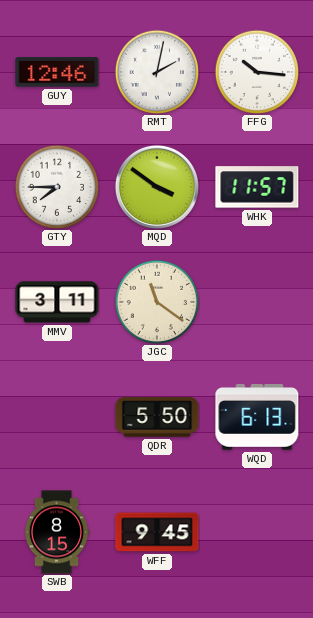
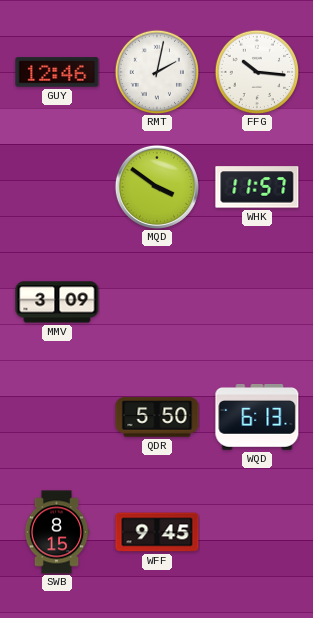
GTY: 7:45 -> none (56, 186)
MMV: 3:11 -> 3:09 (57, 302)
JGC: 11:21 -> none (156, 301)
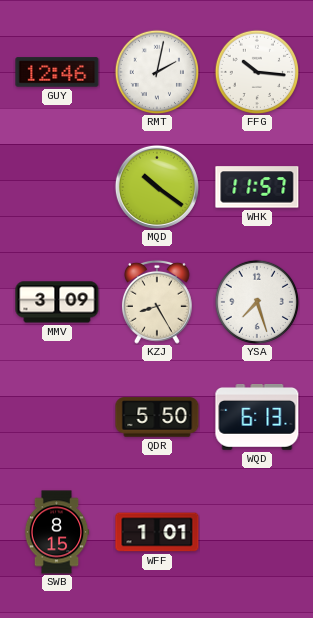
MQD: 3:51 -> 10:21 (157, 187)
KZJ: none -> 8:25 (157, 302)
YSA: none -> 7:27 (256, 301)
WFF: 9:45 -> 1:01 (157, 532)
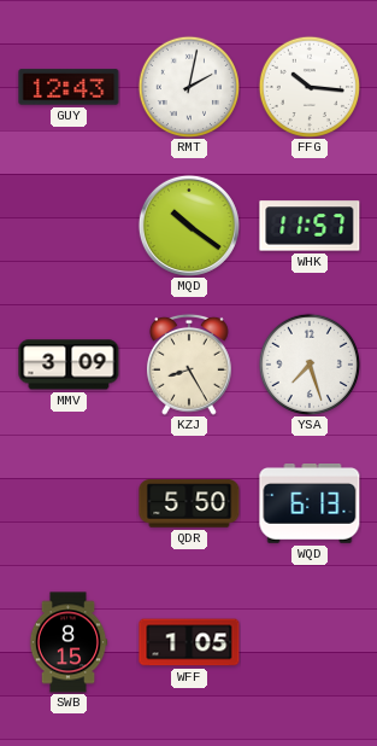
GUY: 12:46 -> 12:43 (69, 87)
WFF: 1:01 -> 1:05 (189, 642)
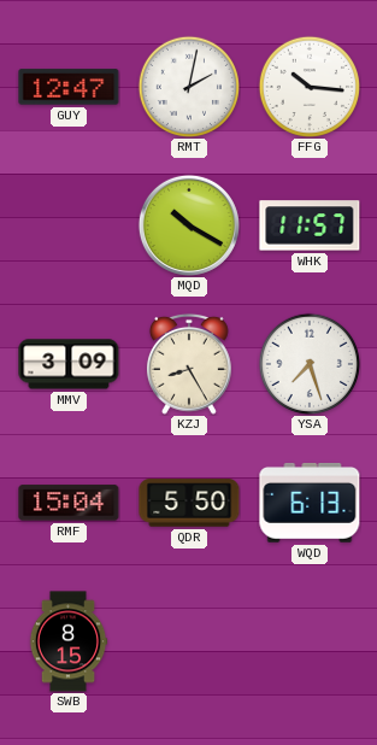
GUY: 12:43 -> 12:47 (69, 87)
MQD: 10:21 -> 10:20 (189, 225)
RMF: none -> 15:04 (69, 503)
WFF: 1:05 -> none (189, 642)
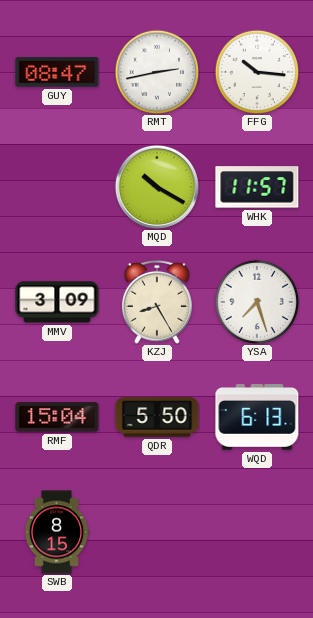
GUY: 12:47 -> 08:47 (57, 72)
RMT: 2:02 -> 2:43 (156, 71)
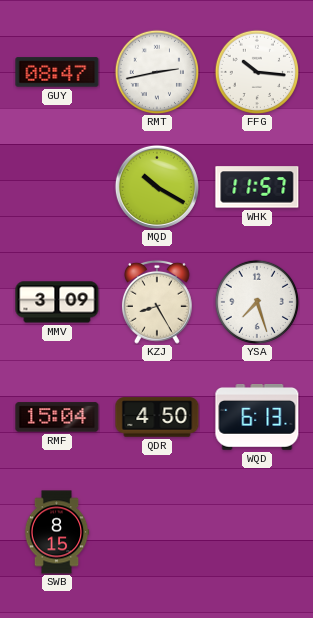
QDR: 5:50 -> 4:50 (157, 417)
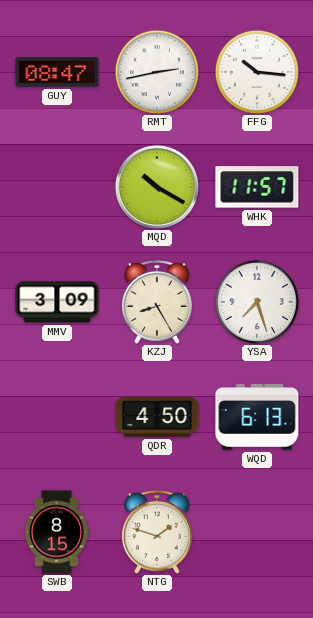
RMF: 15:04 -> none (57, 417)
NTG: none -> 1:48 (157, 532)
